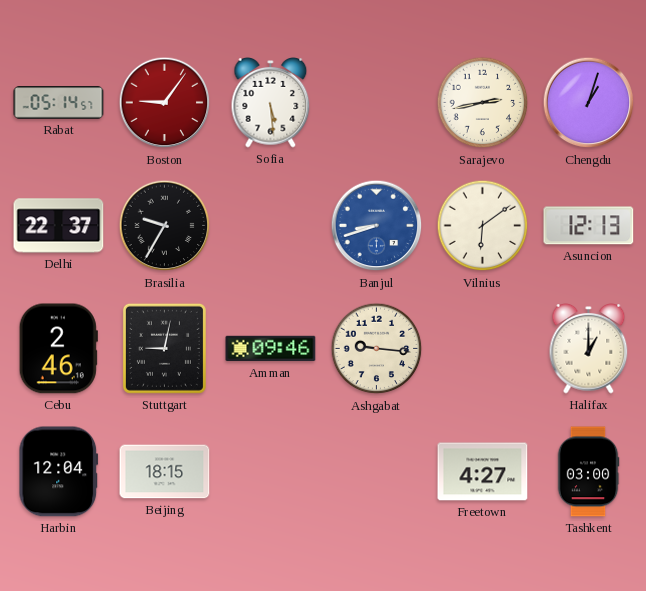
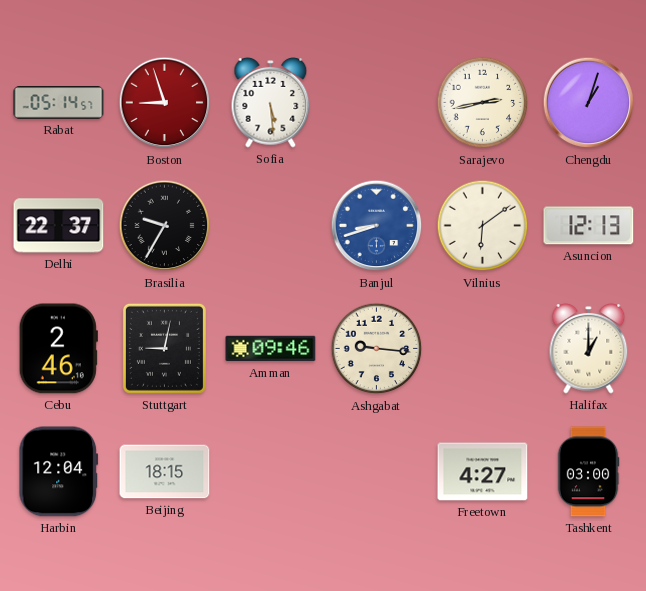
Boston: 9:06 -> 8:57 (165, 103)
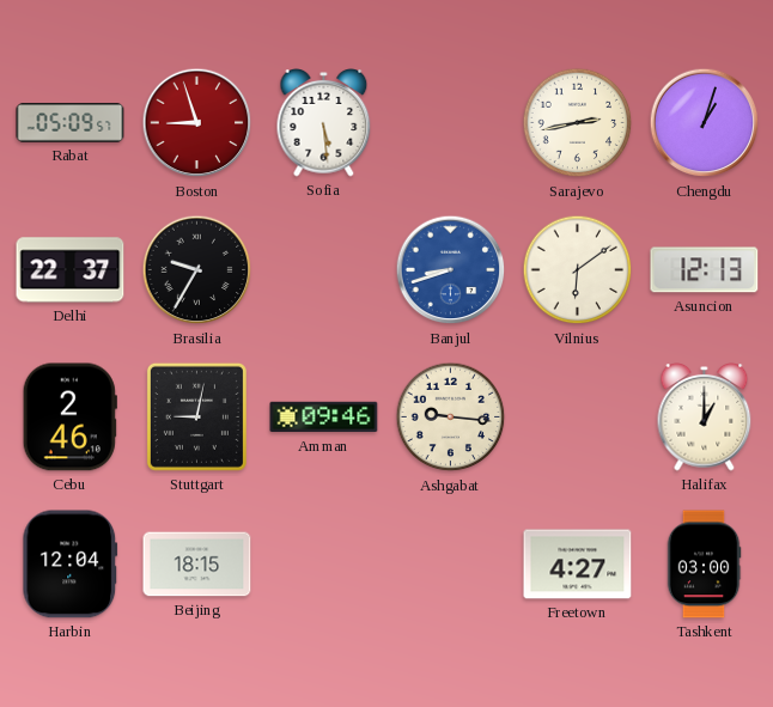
Rabat: 05:14 -> 05:09 (71, 123)
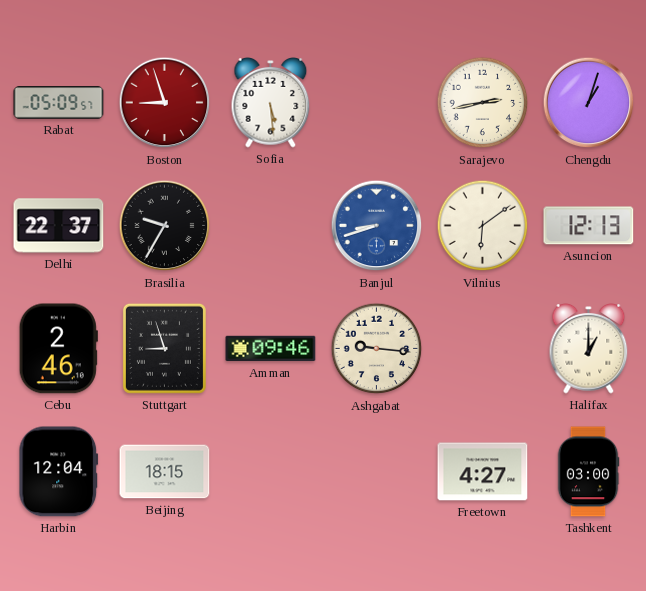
Stuttgart: 9:02 -> 8:57 (164, 348)
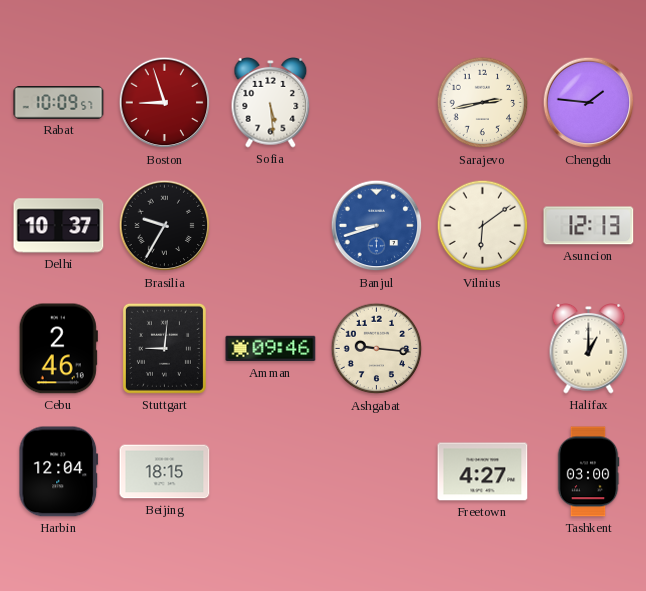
Rabat: 05:09 -> 10:09 (59, 103)
Chengdu: 1:03 -> 1:46 (589, 103)
Delhi: 22:37 -> 10:37 (59, 226)
Stuttgart: 8:57 -> 9:01 (164, 348)
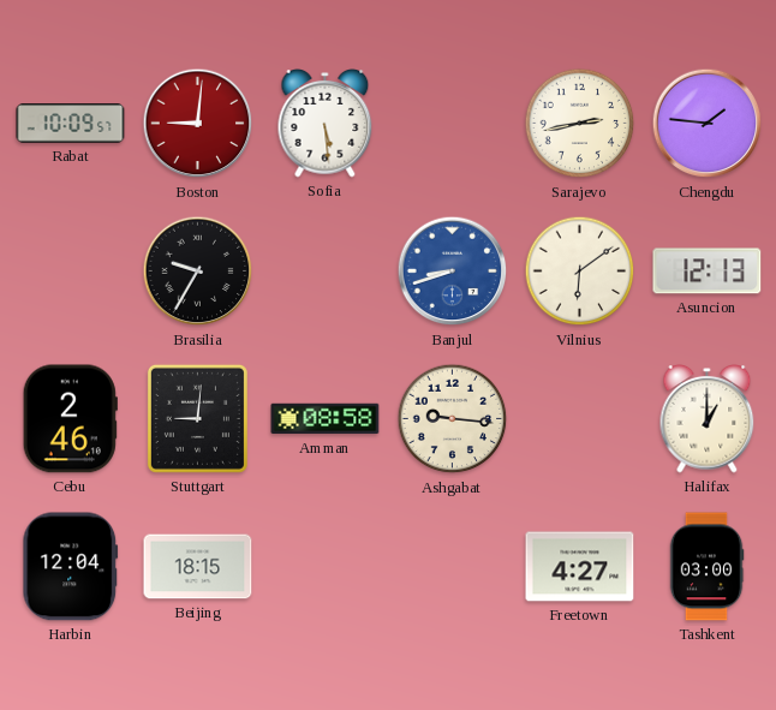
Boston: 8:57 -> 9:01 (198, 124)
Delhi: 10:37 -> none (59, 226)
Amman: 09:46 -> 08:58 (326, 419)
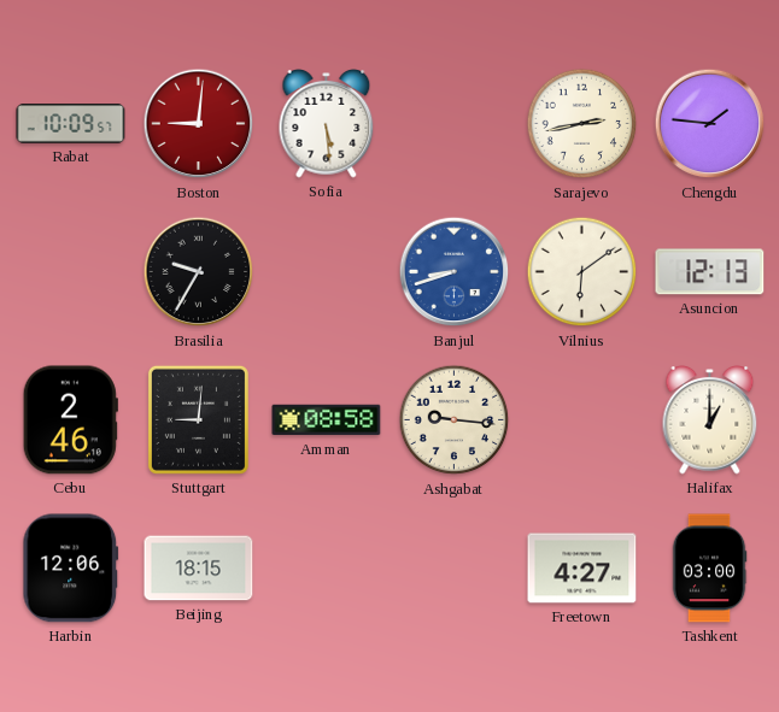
Harbin: 12:04 -> 12:06 (71, 569)
